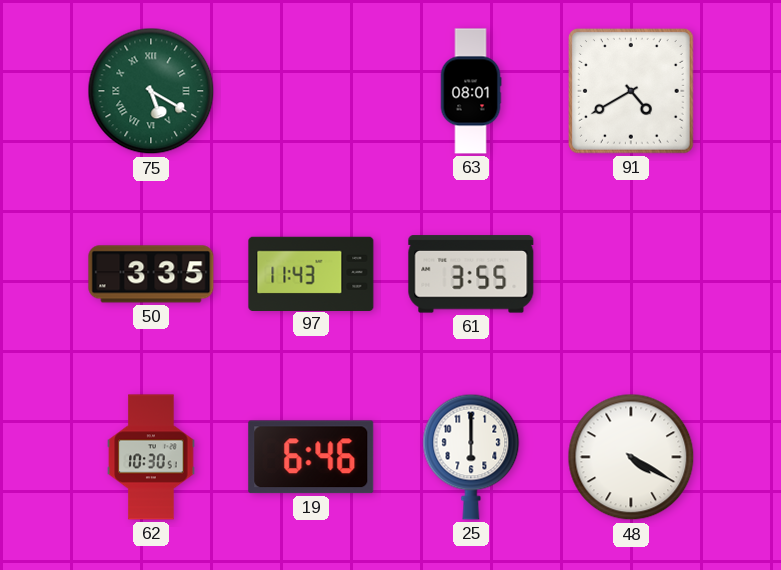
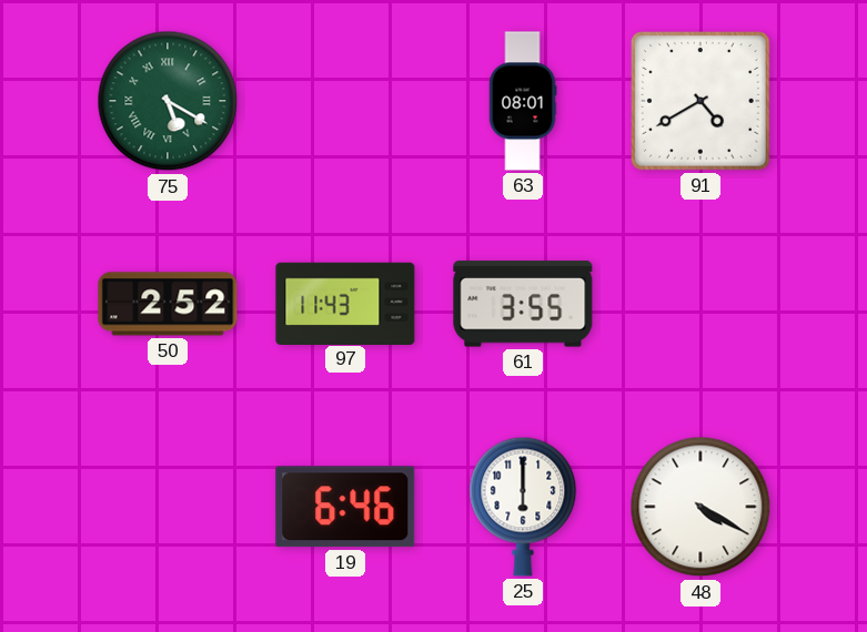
50: 3:35 -> 2:52 (168, 304)
62: 10:30 -> none (151, 457)
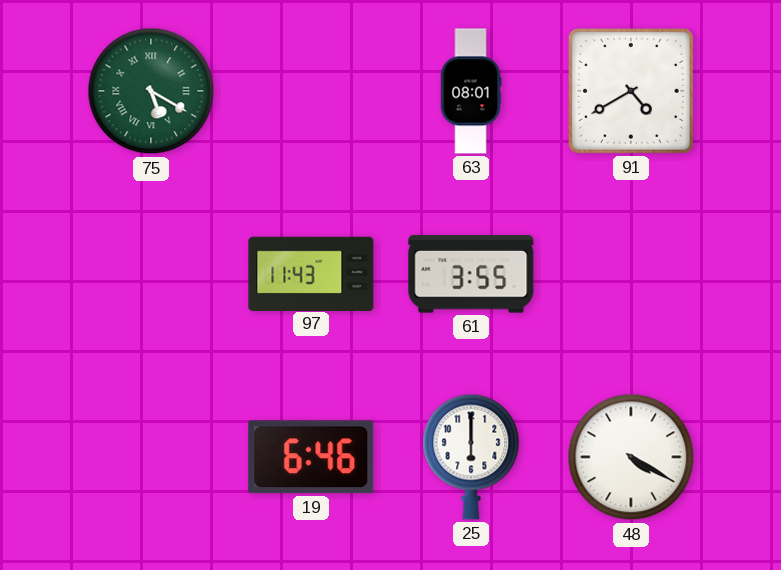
50: 2:52 -> none (168, 304)
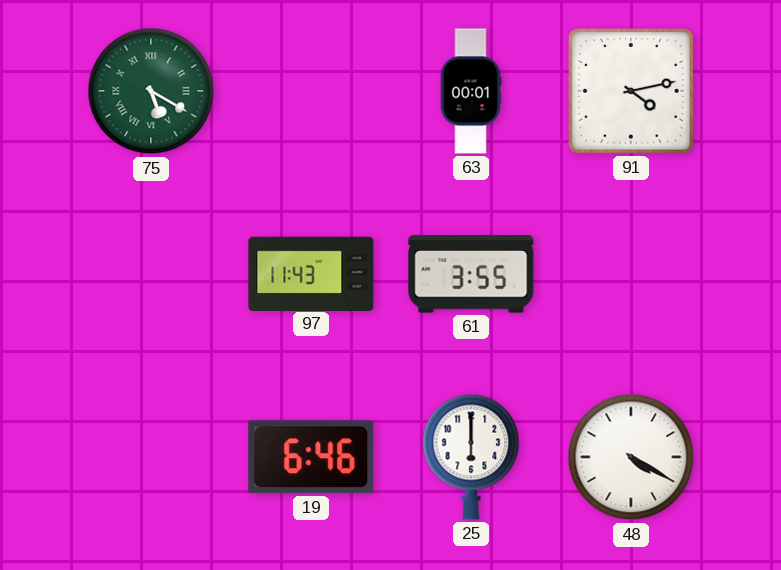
63: 08:01 -> 00:01 (471, 91)
91: 4:40 -> 4:13 (632, 92)
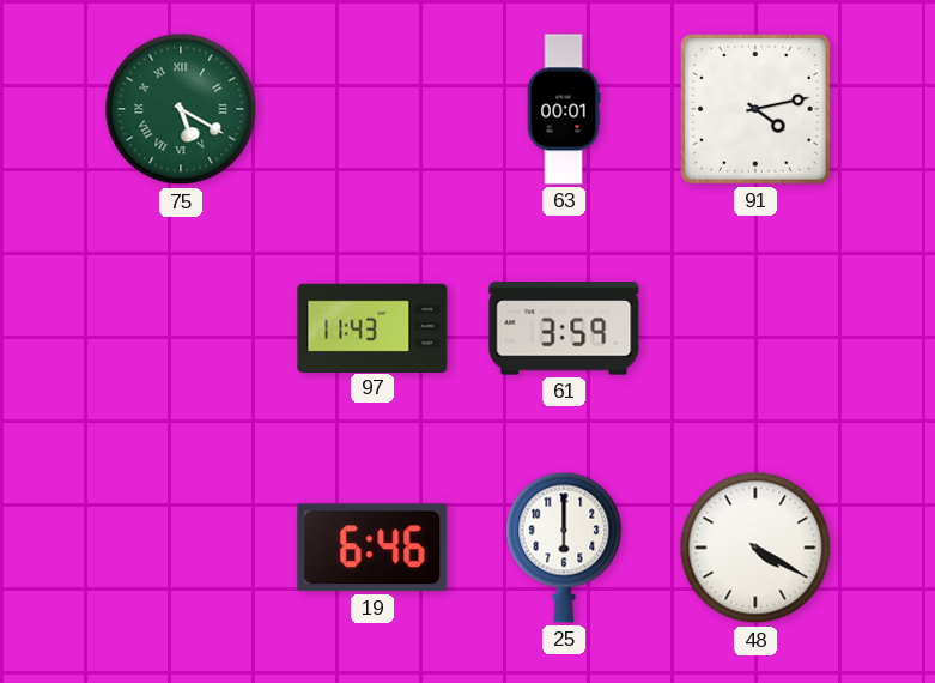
61: 3:55 -> 3:59 (564, 328)
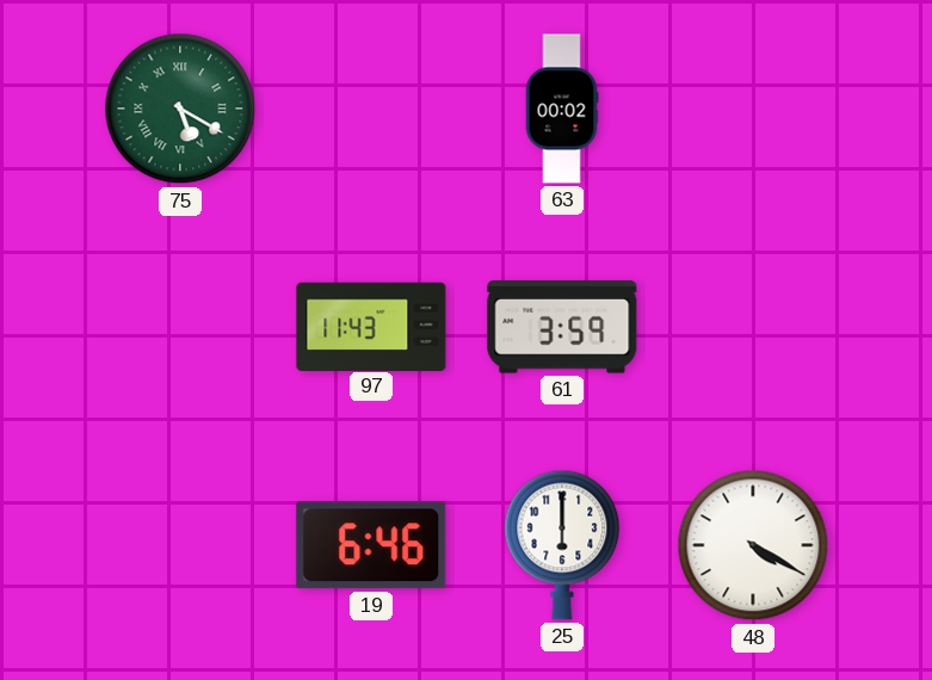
63: 00:01 -> 00:02 (562, 109)
91: 4:13 -> none (757, 110)
